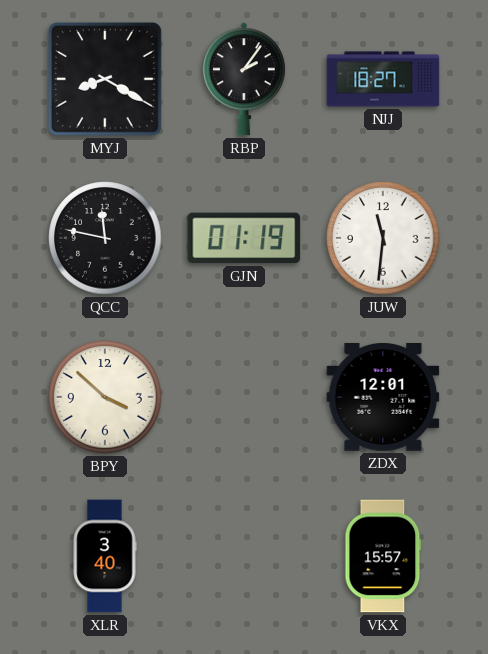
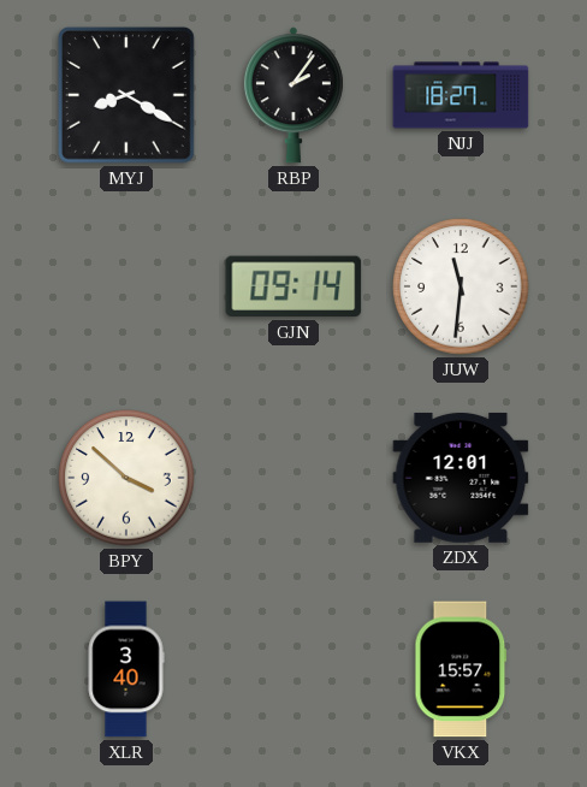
QCC: 11:47 -> none (105, 238)
GJN: 01:19 -> 09:14 (293, 286)
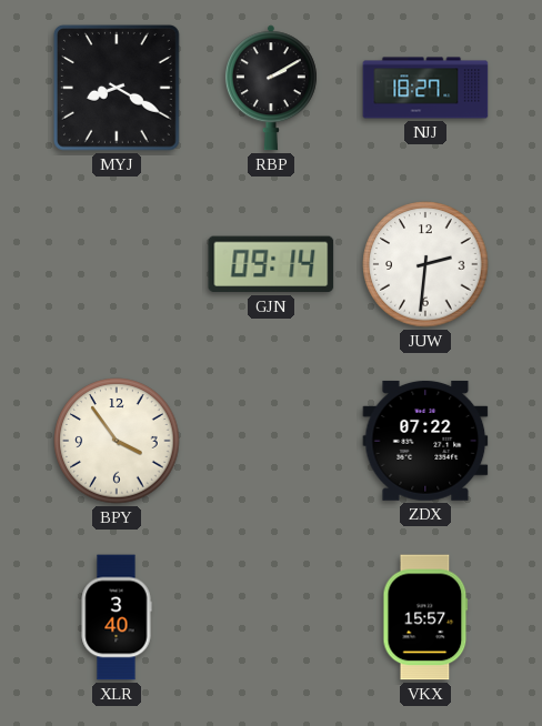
RBP: 2:06 -> 2:10 (271, 88)
JUW: 11:31 -> 2:31 (425, 264)
BPY: 3:52 -> 3:54 (117, 441)
ZDX: 12:01 -> 07:22 (425, 441)
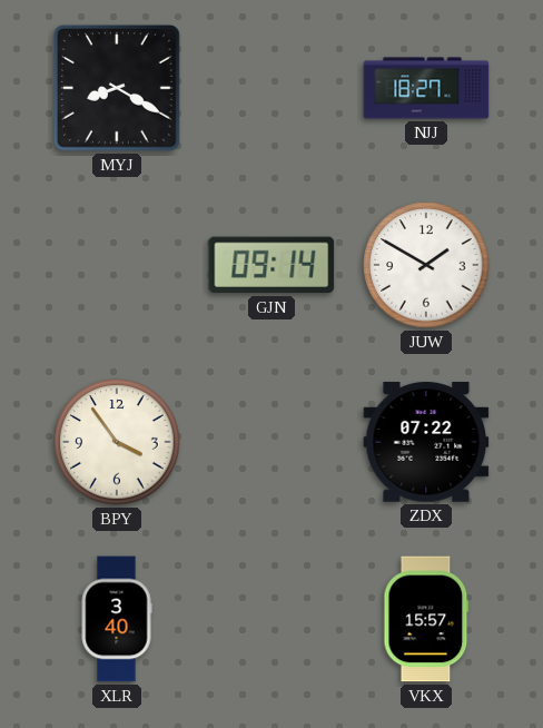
RBP: 2:10 -> none (271, 88)
JUW: 2:31 -> 1:50 (426, 265)
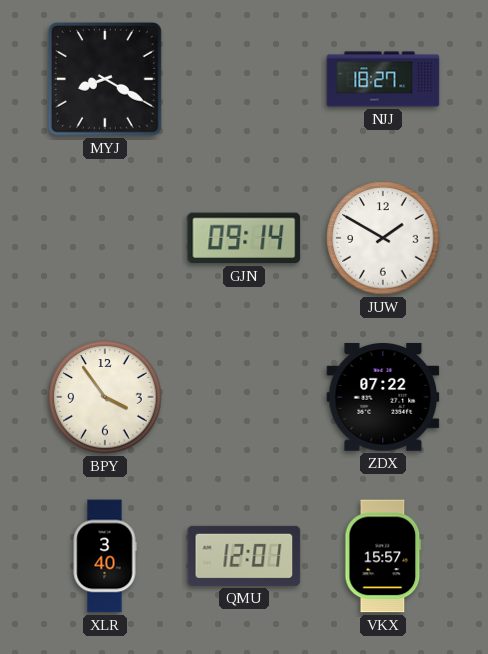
QMU: none -> 12:01 (244, 556)
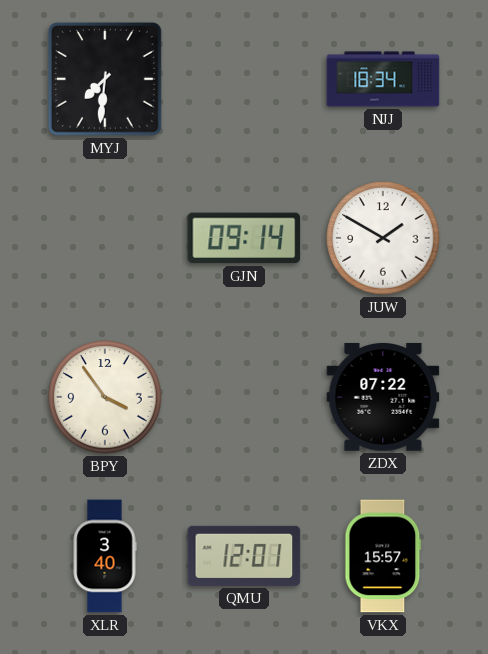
MYJ: 8:20 -> 7:31 (105, 79)
NJJ: 18:27 -> 18:34 (383, 79)
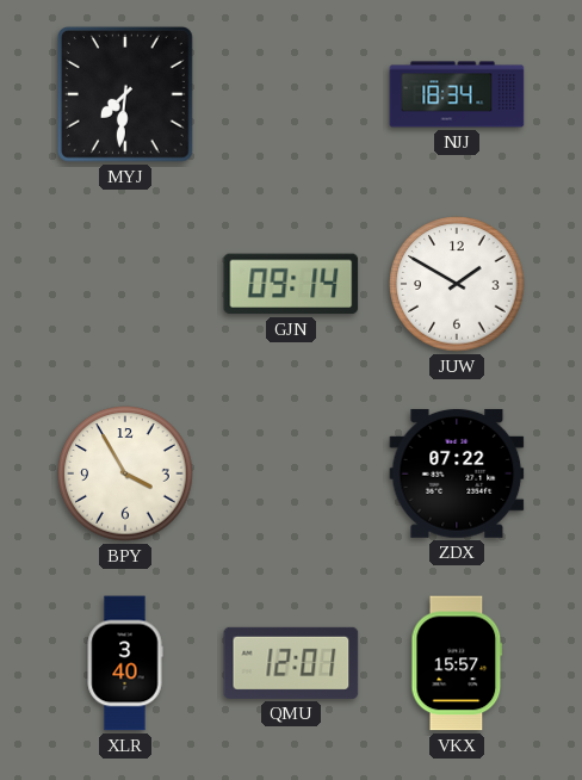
BPY: 3:54 -> 3:55 (125, 473)
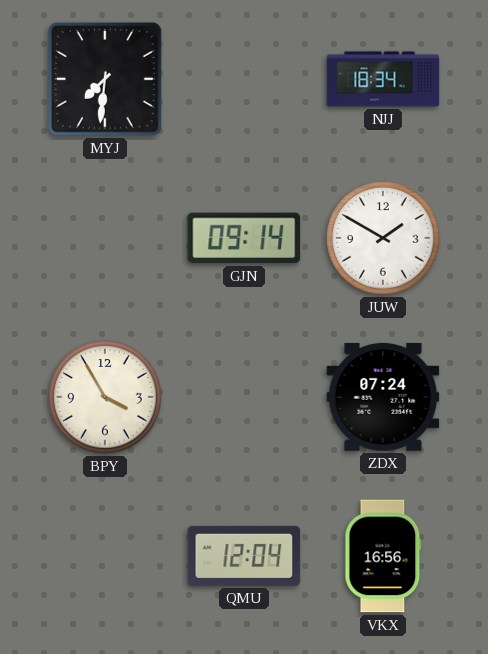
ZDX: 07:22 -> 07:24 (383, 397)
XLR: 3:40 -> none (125, 663)
QMU: 12:01 -> 12:04 (244, 556)
VKX: 15:57 -> 16:56 (383, 556)
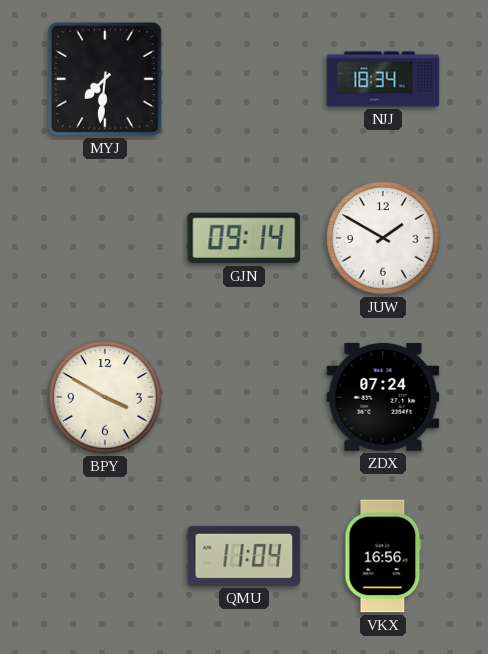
BPY: 3:55 -> 3:50 (105, 397)
QMU: 12:04 -> 11:04 (244, 556)
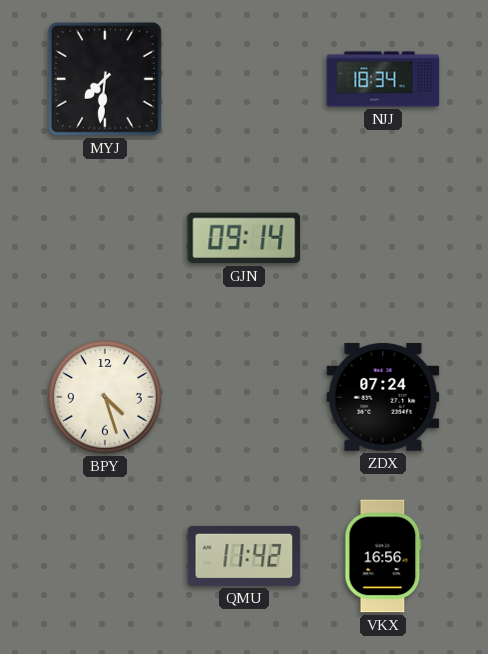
JUW: 1:50 -> none (383, 238)
BPY: 3:50 -> 4:27 (105, 397)
QMU: 11:04 -> 11:42 (244, 556)
